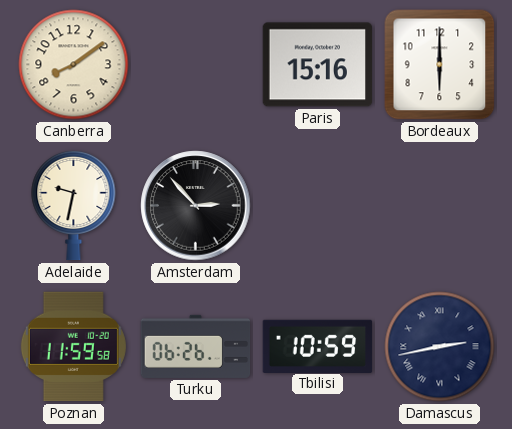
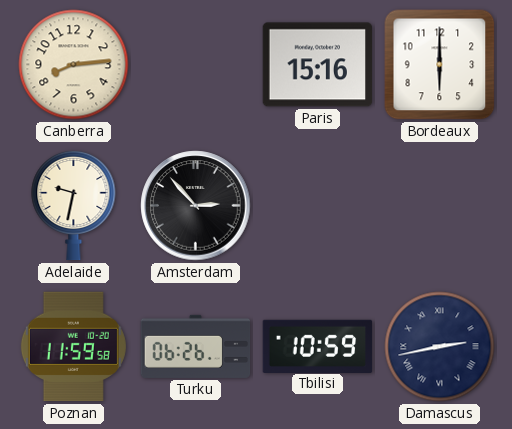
Canberra: 8:09 -> 8:14 (74, 65)
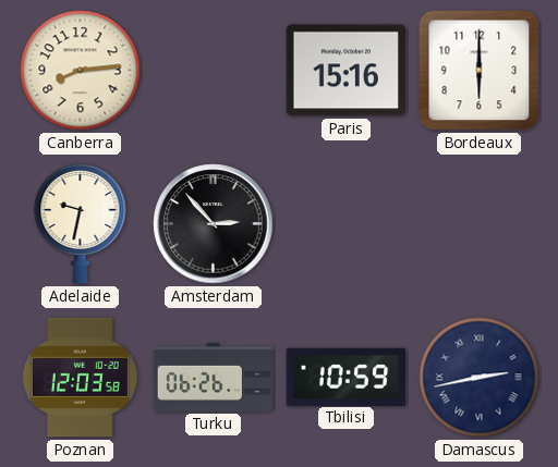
Poznan: 11:59 -> 12:03 (80, 378)
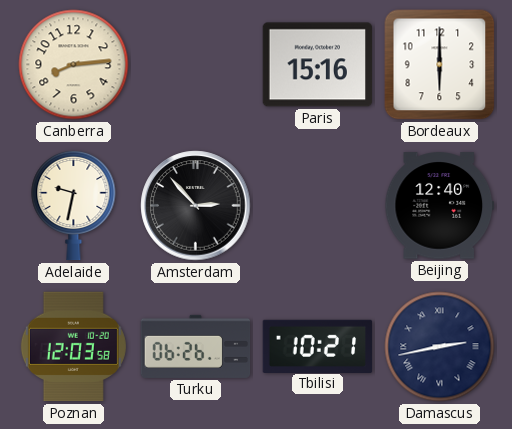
Beijing: none -> 12:40 (440, 206)
Tbilisi: 10:59 -> 10:21 (318, 346)
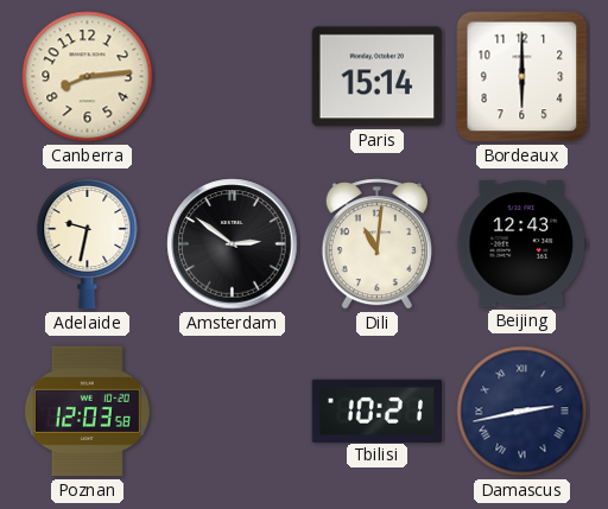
Paris: 15:16 -> 15:14 (378, 77)
Amsterdam: 2:53 -> 2:51 (233, 244)
Dili: none -> 11:01 (376, 244)
Beijing: 12:40 -> 12:43 (522, 244)
Turku: 06:26 -> none (196, 346)
